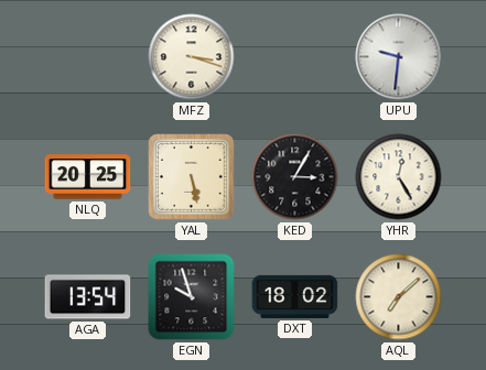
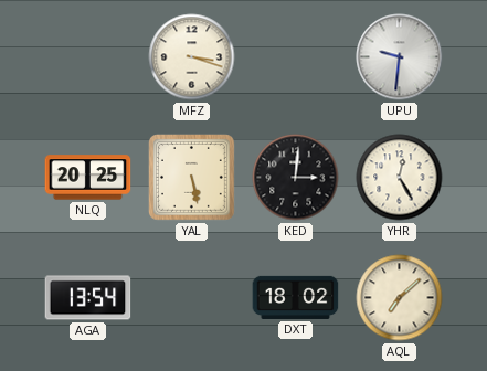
KED: 3:05 -> 3:01 (296, 178)
EGN: 9:57 -> none (192, 297)
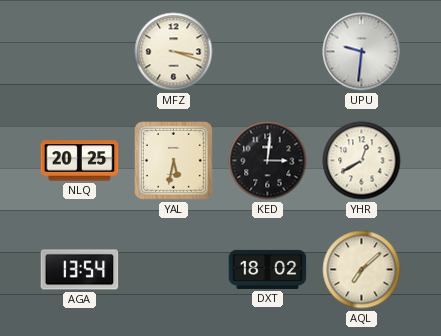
YAL: 5:28 -> 5:32 (174, 161)
YHR: 12:25 -> 12:40 (362, 161)
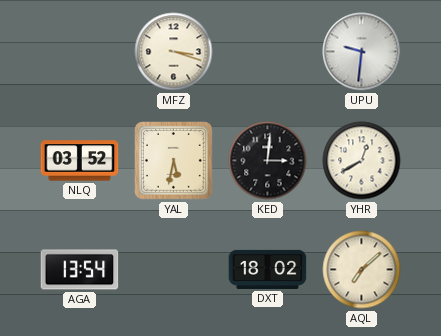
NLQ: 20:25 -> 03:52 (80, 161)
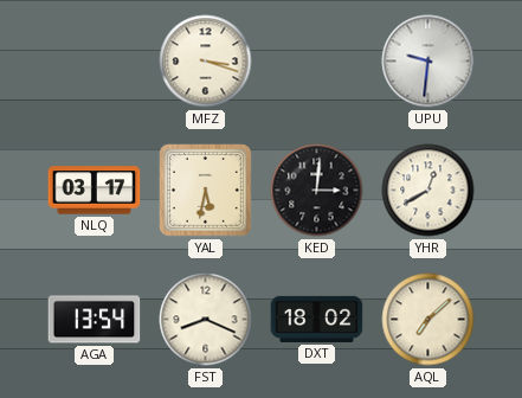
NLQ: 03:52 -> 03:17 (95, 191)
FST: none -> 8:19 (206, 320)
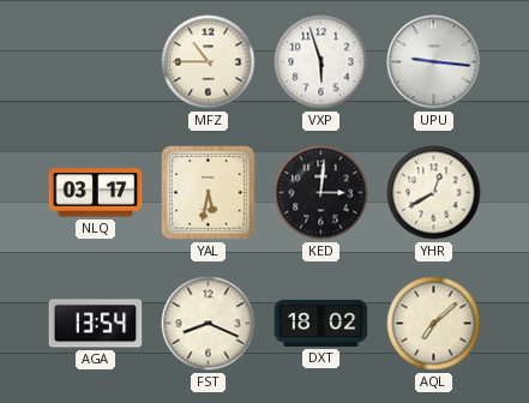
MFZ: 3:18 -> 10:45 (209, 62)
VXP: none -> 5:57 (321, 62)
UPU: 9:31 -> 9:16 (434, 62)
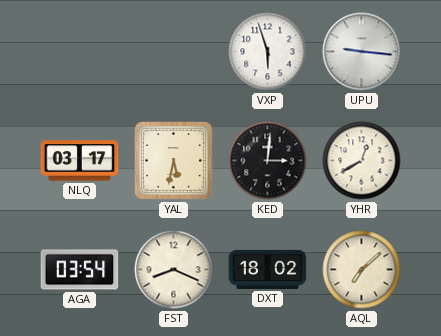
MFZ: 10:45 -> none (209, 62)
AGA: 13:54 -> 03:54 (80, 270)
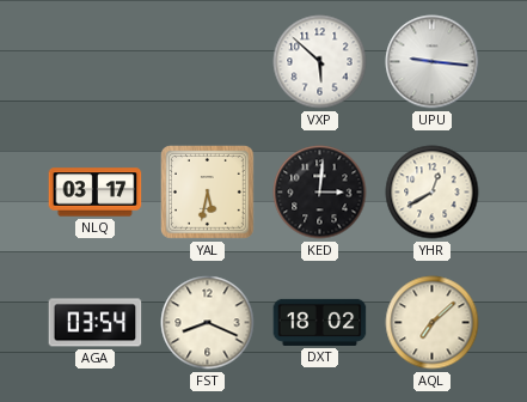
VXP: 5:57 -> 5:52 (320, 62)
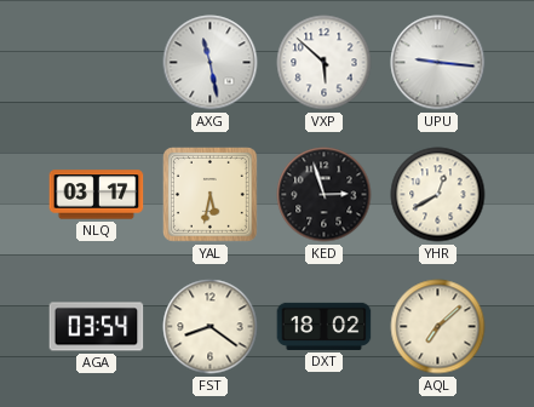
AXG: none -> 11:28 (211, 63)
KED: 3:01 -> 2:57 (325, 195)
FST: 8:19 -> 8:21 (211, 327)
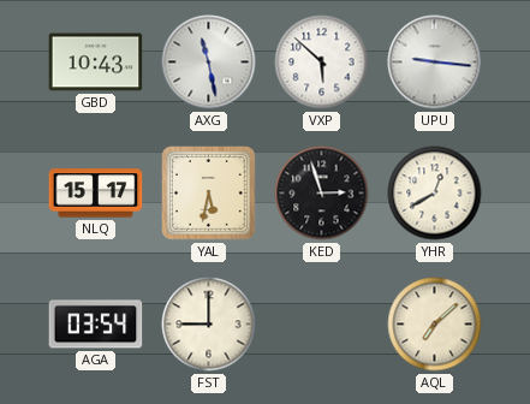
GBD: none -> 10:43 (96, 63)
NLQ: 03:17 -> 15:17 (96, 194)
FST: 8:21 -> 9:00 (209, 325)
DXT: 18:02 -> none (325, 326)
